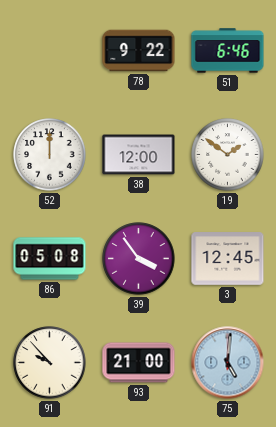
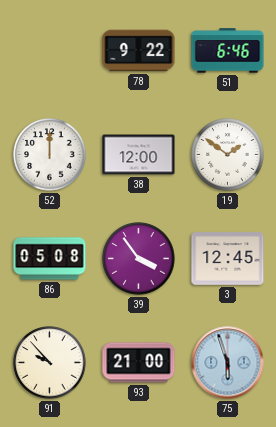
75: 5:01 -> 5:57 (228, 363)
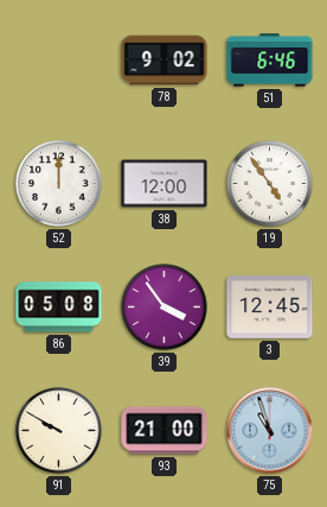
78: 9:22 -> 9:02 (165, 61)
19: 1:51 -> 4:54 (270, 184)
91: 9:53 -> 9:50 (59, 431)
75: 5:57 -> 10:57 (270, 431)
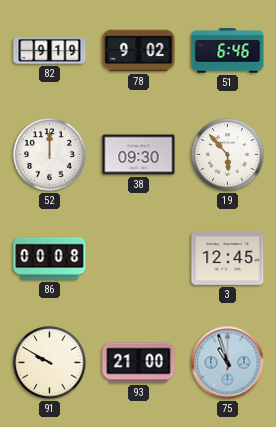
82: none -> 9:19 (50, 51)
38: 12:00 -> 09:30 (139, 155)
19: 4:54 -> 5:53 (228, 155)
86: 05:08 -> 00:08 (50, 259)
39: 3:54 -> none (165, 308)
